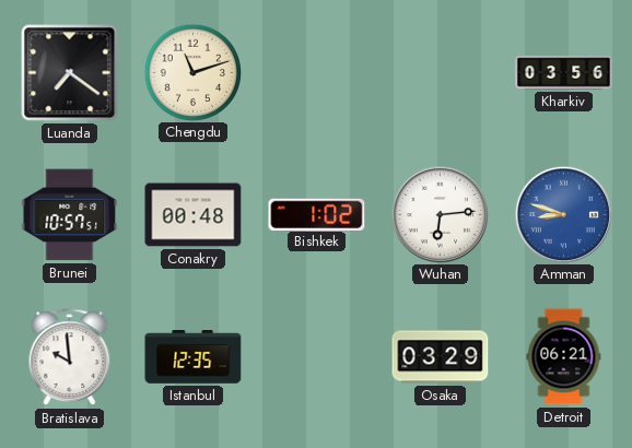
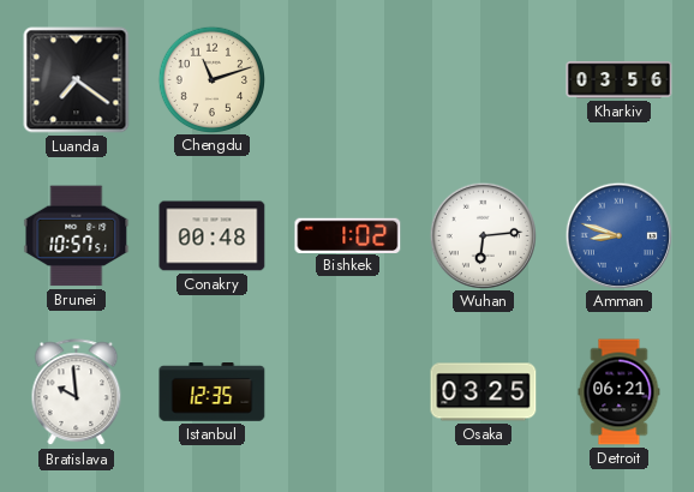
Osaka: 03:29 -> 03:25 (484, 392)
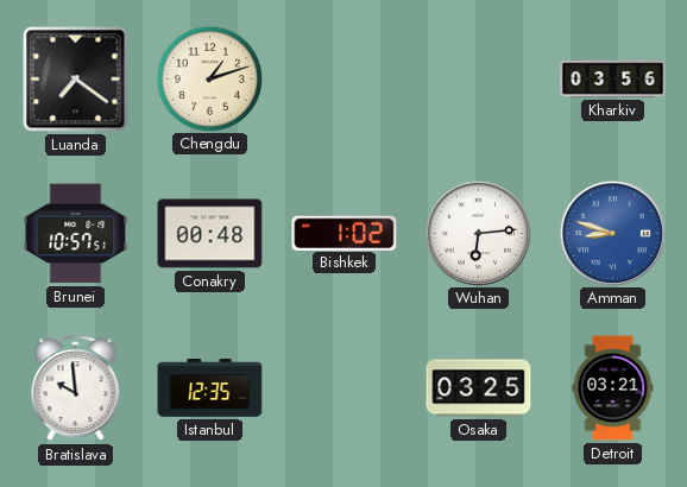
Chengdu: 11:12 -> 1:12 (209, 78)
Detroit: 06:21 -> 03:21 (613, 388)
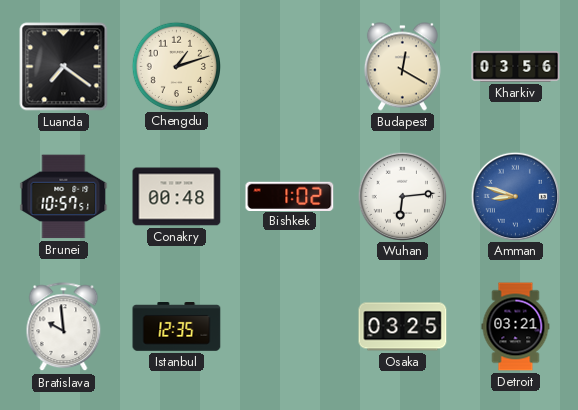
Budapest: none -> 12:20 (402, 67)
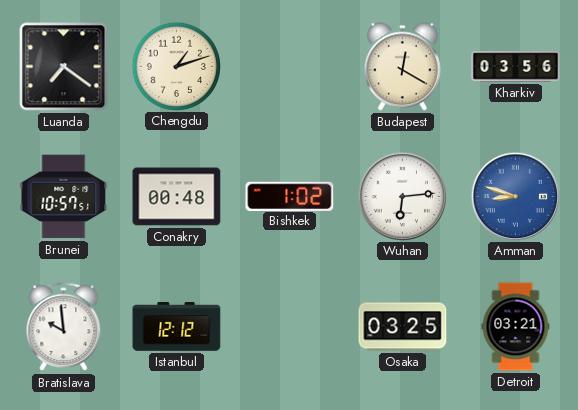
Istanbul: 12:35 -> 12:12 (177, 327)
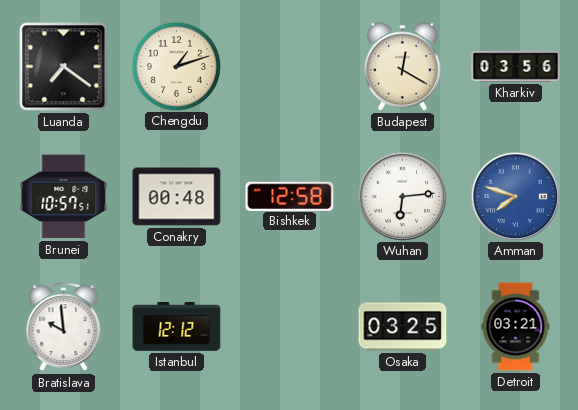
Bishkek: 1:02 -> 12:58 (290, 196)
Amman: 8:48 -> 7:48 (515, 196)
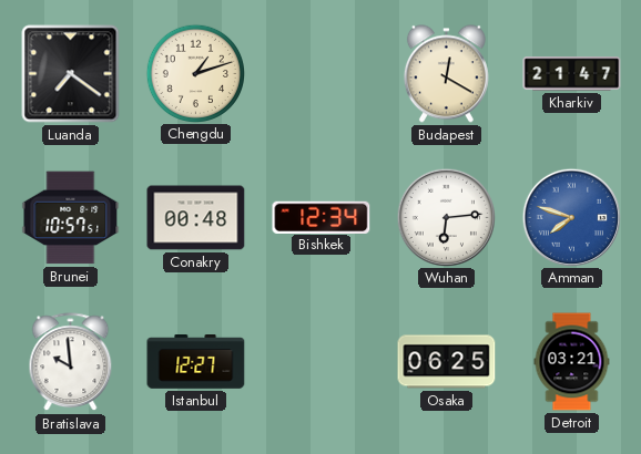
Kharkiv: 03:56 -> 21:47 (572, 74)
Bishkek: 12:58 -> 12:34 (322, 217)
Istanbul: 12:12 -> 12:27 (196, 362)
Osaka: 03:25 -> 06:25 (447, 362)
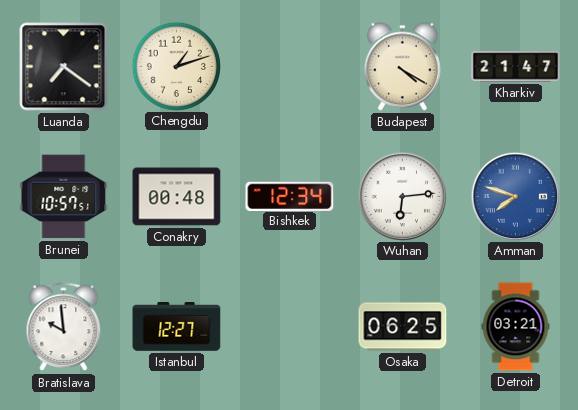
Budapest: 12:20 -> 4:20 (402, 67)
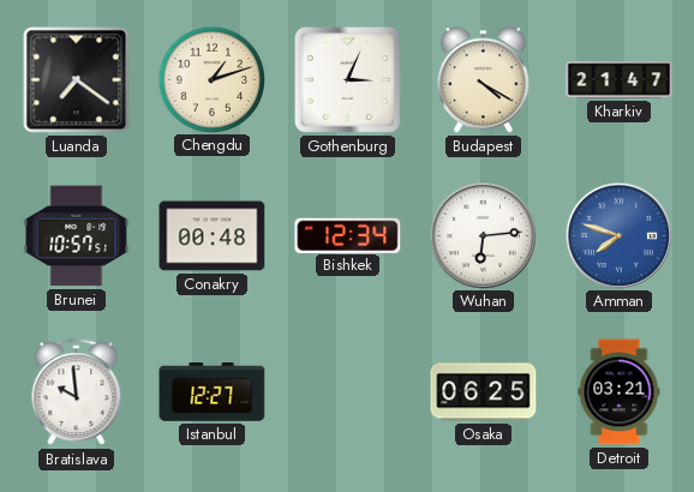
Gothenburg: none -> 3:04 (347, 79)
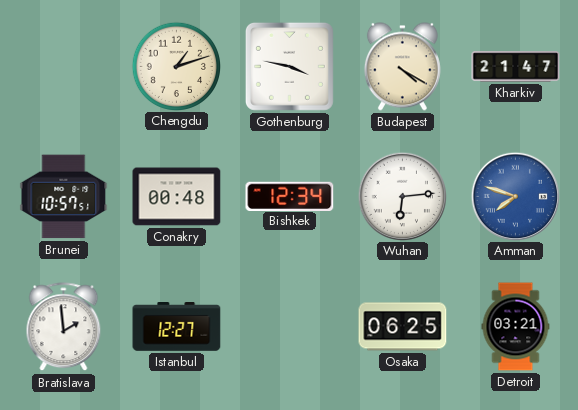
Luanda: 7:21 -> none (77, 80)
Gothenburg: 3:04 -> 3:47 (289, 66)
Bratislava: 9:59 -> 1:59 (64, 327)
